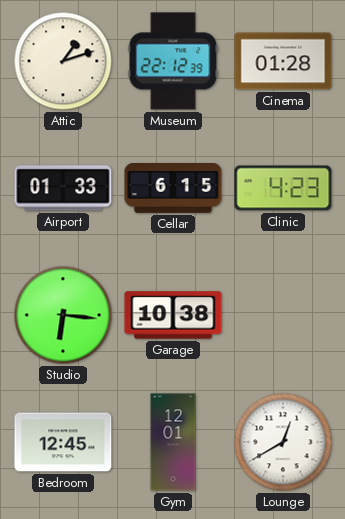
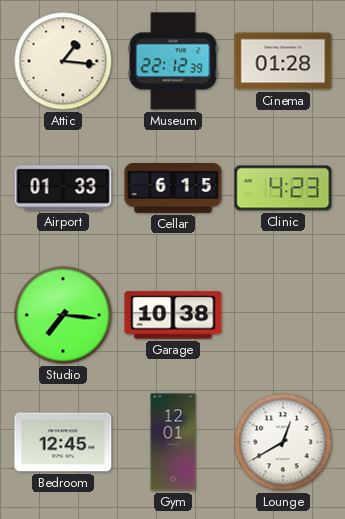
Attic: 1:12 -> 1:16 (63, 61)
Studio: 6:16 -> 7:16 (63, 315)
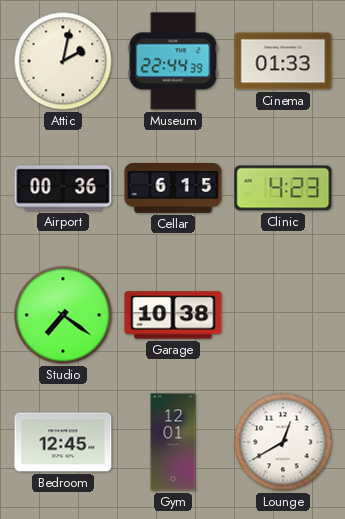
Attic: 1:16 -> 2:02 (63, 61)
Museum: 22:12 -> 22:44 (173, 61)
Cinema: 01:28 -> 01:33 (283, 61)
Airport: 01:33 -> 00:36 (63, 188)
Studio: 7:16 -> 7:21 (63, 315)
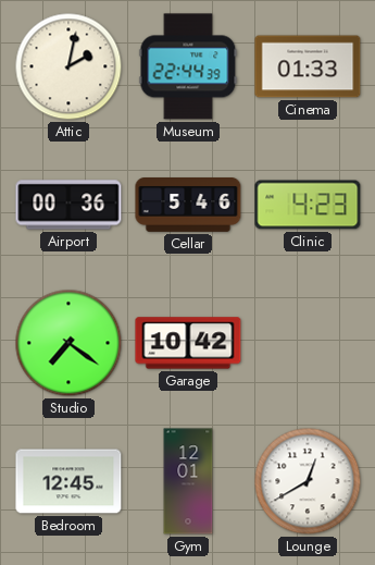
Cellar: 6:15 -> 5:46 (188, 206)
Garage: 10:38 -> 10:42 (188, 343)
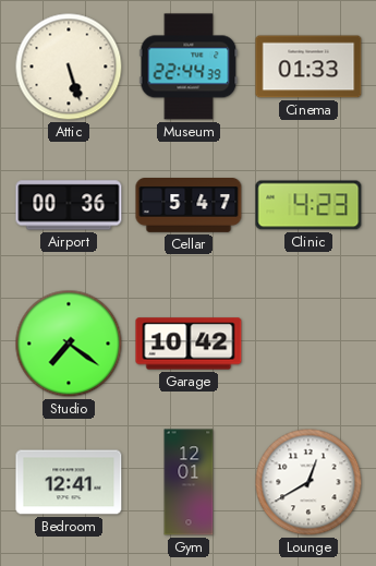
Attic: 2:02 -> 5:27 (69, 67)
Cellar: 5:46 -> 5:47 (189, 206)
Bedroom: 12:45 -> 12:41 (69, 482)
